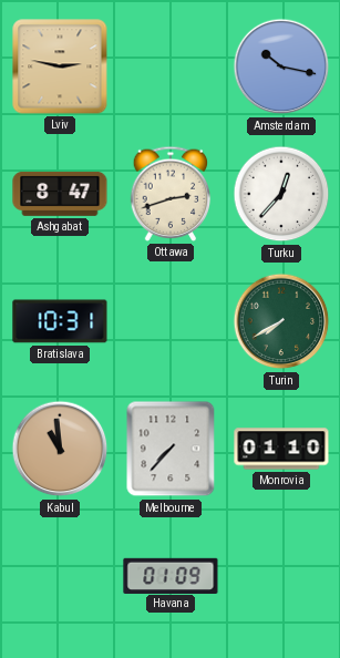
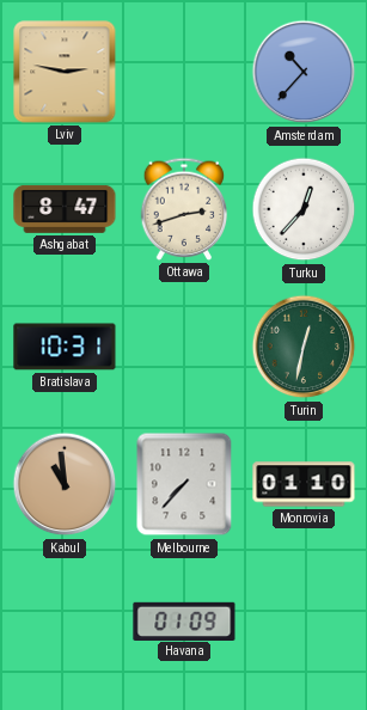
Amsterdam: 10:17 -> 10:37 (304, 72)
Turin: 7:40 -> 12:32 (304, 347)
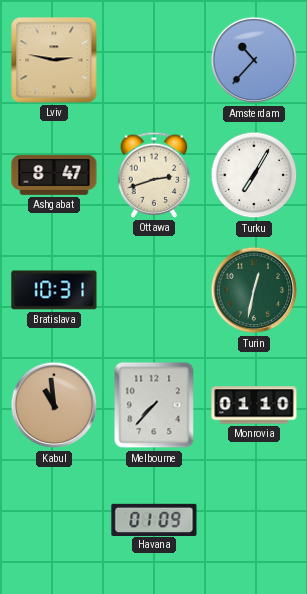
Turku: 12:37 -> 7:05 (254, 175)
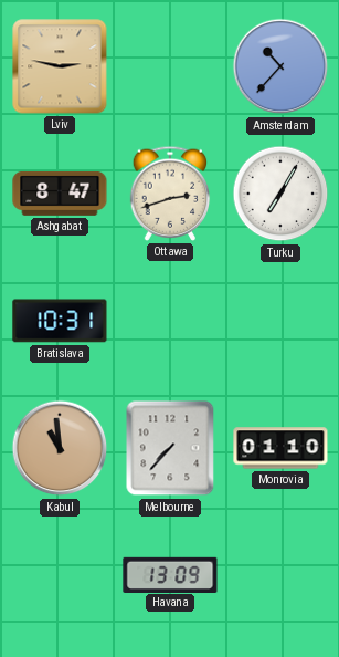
Turin: 12:32 -> none (254, 290)
Havana: 01:09 -> 13:09 (170, 574)
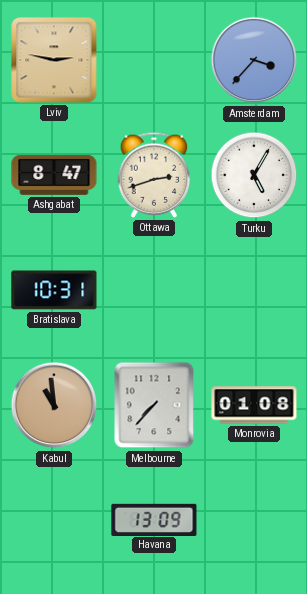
Amsterdam: 10:37 -> 3:37 (254, 60)
Turku: 7:05 -> 5:05 (254, 175)
Monrovia: 01:10 -> 01:08 (254, 405)
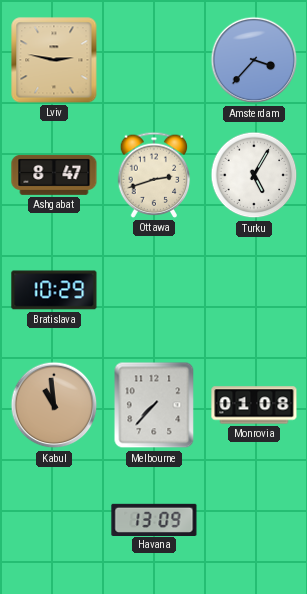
Bratislava: 10:31 -> 10:29 (54, 290)
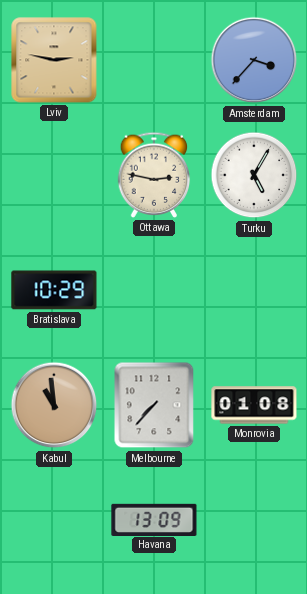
Ashgabat: 8:47 -> none (54, 175)
Ottawa: 2:42 -> 2:47 (154, 175)
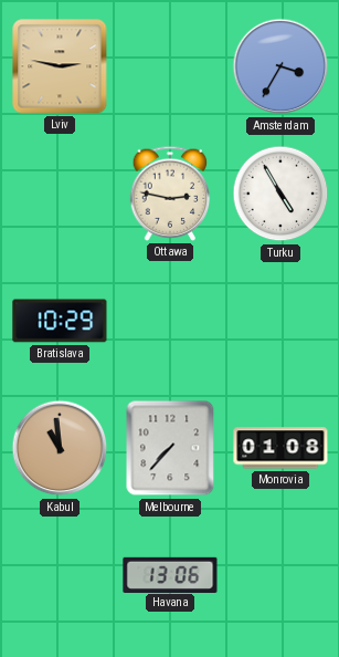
Amsterdam: 3:37 -> 3:35 (280, 66)
Turku: 5:05 -> 4:55 (280, 194)
Havana: 13:09 -> 13:06 (170, 574)
